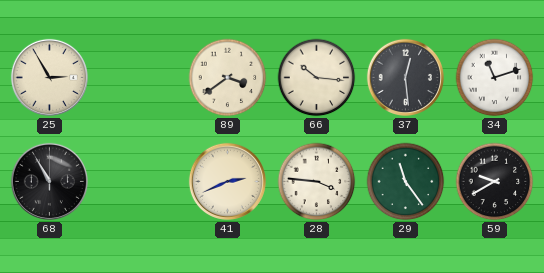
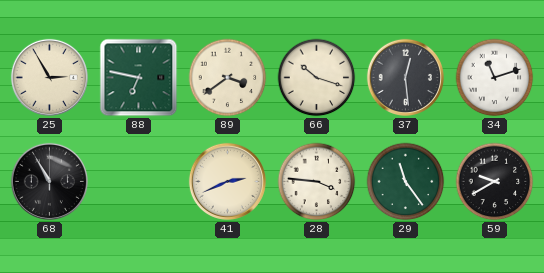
88: none -> 6:47 (139, 78)
66: 10:16 -> 10:18 (317, 78)
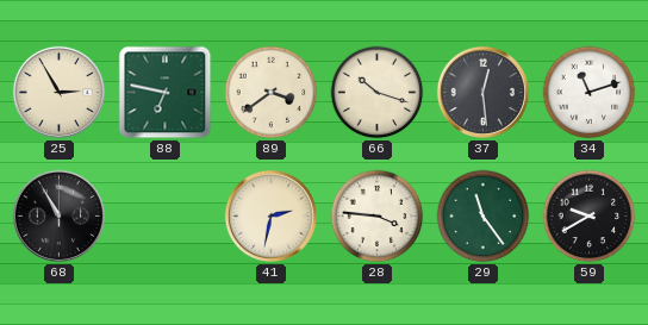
41: 2:41 -> 2:32 (270, 215)
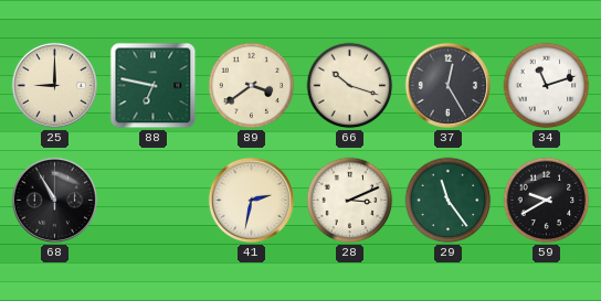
25: 2:55 -> 9:00 (54, 85)
37: 12:29 -> 12:25 (447, 85)
28: 3:46 -> 3:11 (350, 201)
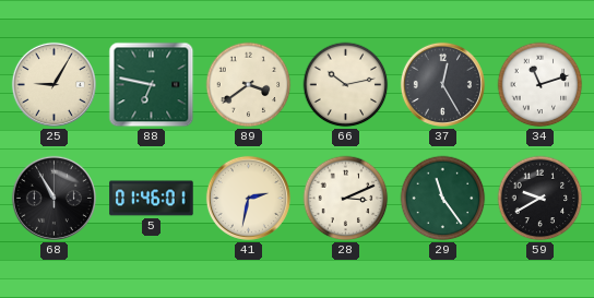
25: 9:00 -> 9:05 (54, 84)
66: 10:18 -> 10:13 (346, 85)
5: none -> 01:46 (152, 199)
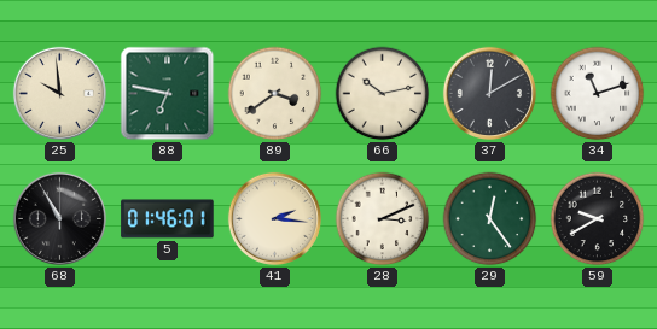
25: 9:05 -> 9:59 (59, 93)
37: 12:25 -> 12:10 (489, 93)
41: 2:32 -> 2:16 (274, 218)
29: 11:24 -> 12:24 (490, 219)
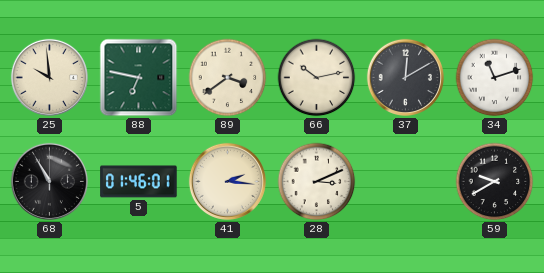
29: 12:24 -> none (490, 219)
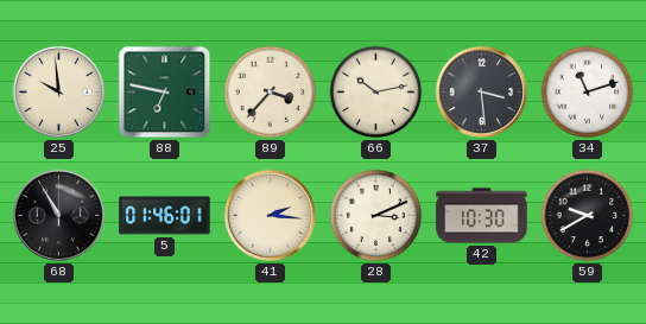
89: 3:39 -> 3:37 (271, 93)
37: 12:10 -> 3:29 (481, 91)
42: none -> 10:30 (482, 216)
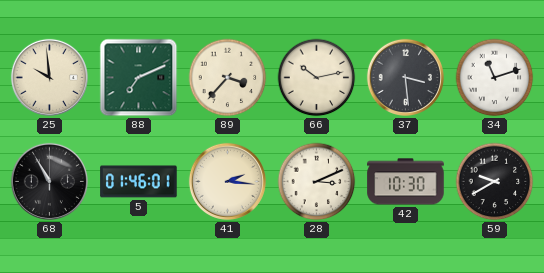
88: 6:47 -> 7:11 (139, 78)
